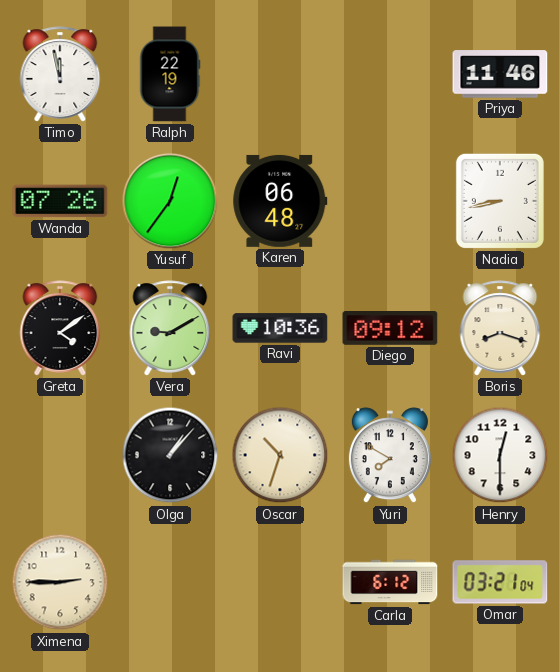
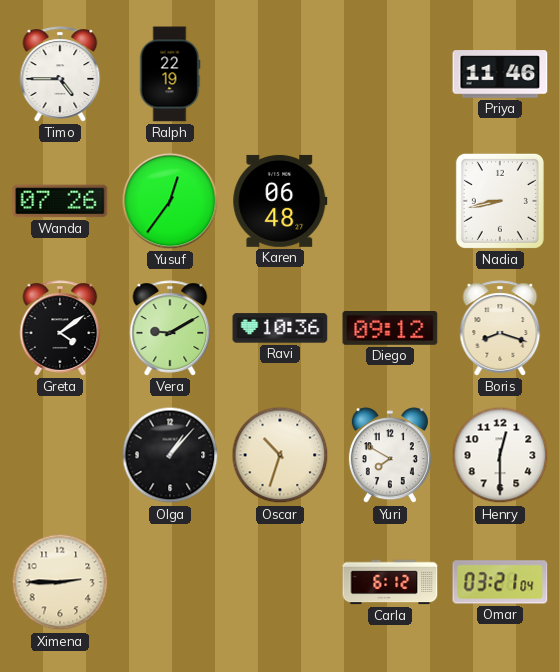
Timo: 11:58 -> 4:45 (60, 74)
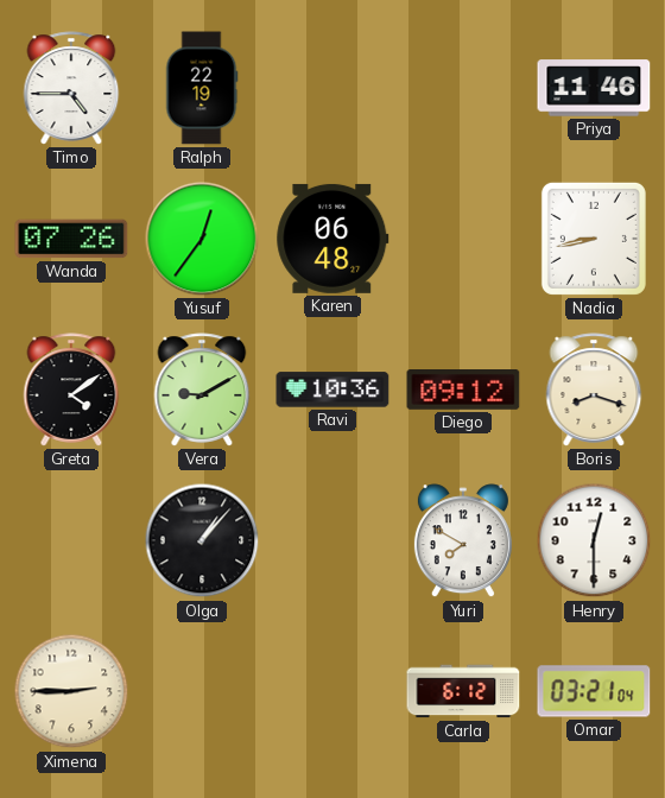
Oscar: 10:33 -> none (280, 455)
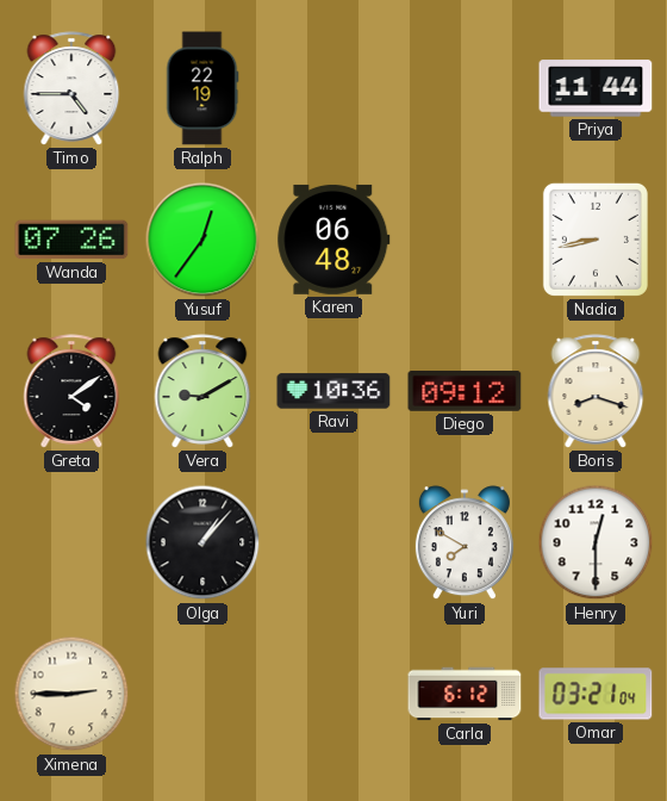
Priya: 11:46 -> 11:44 (596, 88)
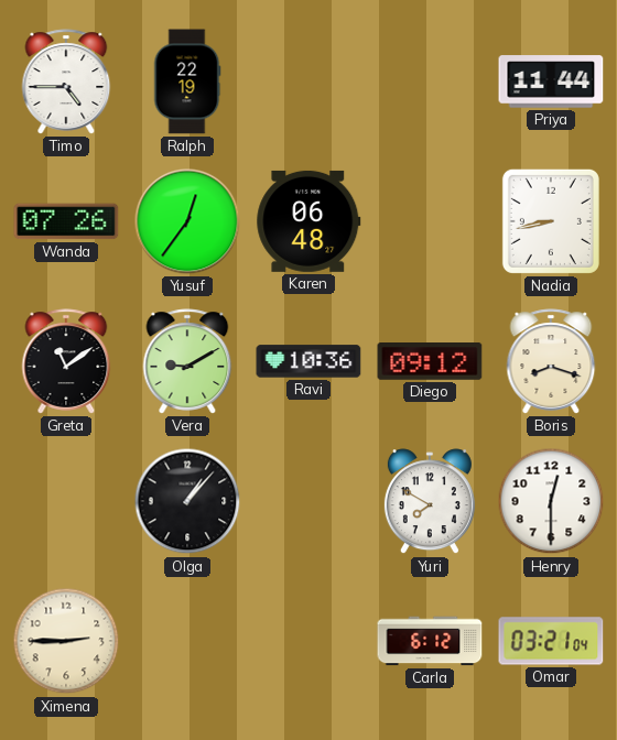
Greta: 4:09 -> 11:09 (66, 361)
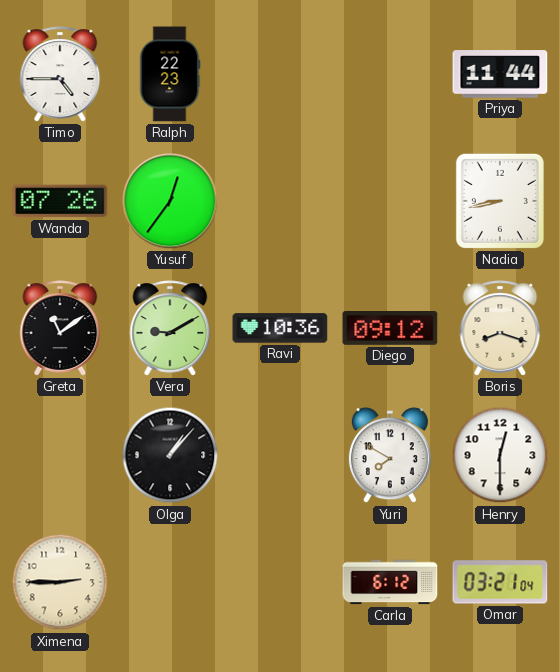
Ralph: 22:19 -> 22:23 (170, 74)
Karen: 06:48 -> none (308, 221)
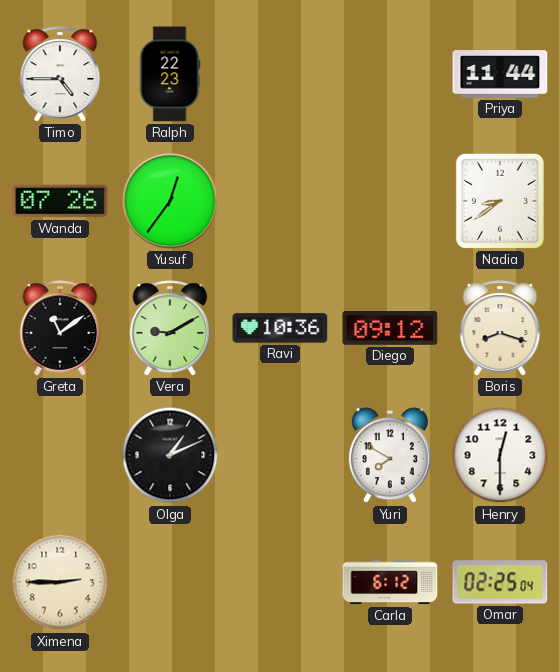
Nadia: 8:43 -> 8:39 (500, 201)
Olga: 1:07 -> 1:11 (170, 455)
Omar: 03:21 -> 02:25 (500, 582)
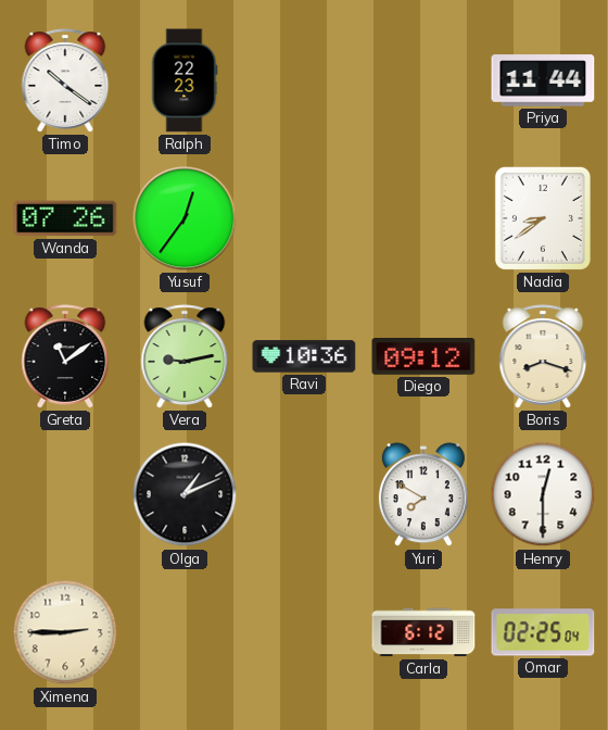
Timo: 4:45 -> 10:21 (65, 80)
Vera: 9:10 -> 9:13 (185, 356)
